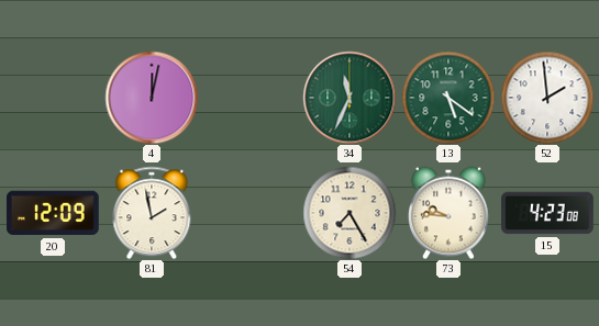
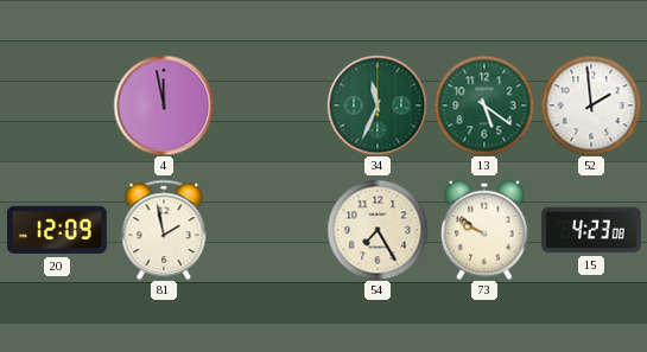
4: 12:02 -> 11:58 (164, 105)
73: 9:46 -> 9:50 (484, 230)
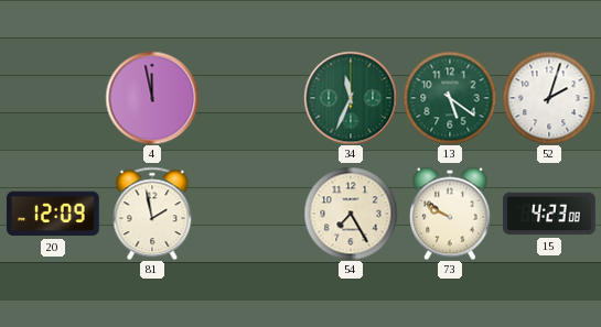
52: 1:59 -> 2:03 (549, 98)
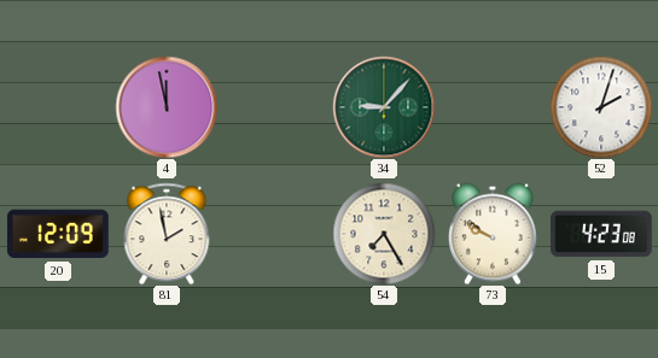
34: 11:34 -> 9:07 (384, 107)
13: 5:21 -> none (450, 98)
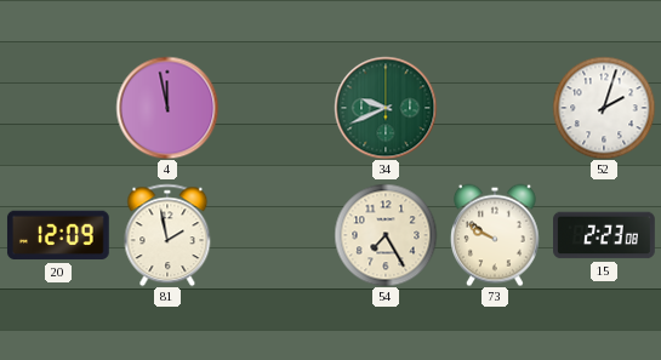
34: 9:07 -> 9:41 (386, 108)
15: 4:23 -> 2:23 (605, 235)
